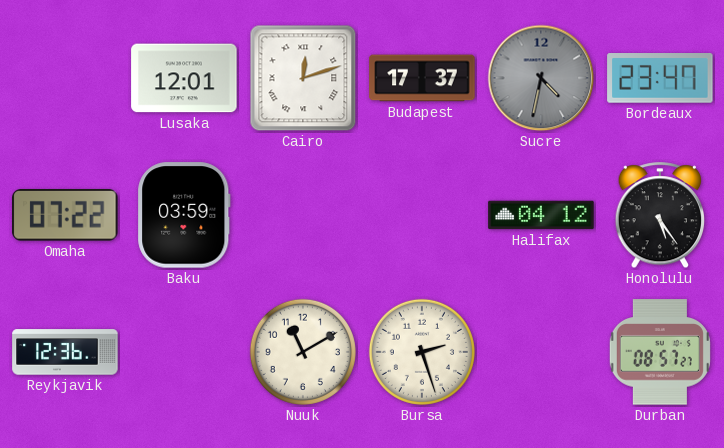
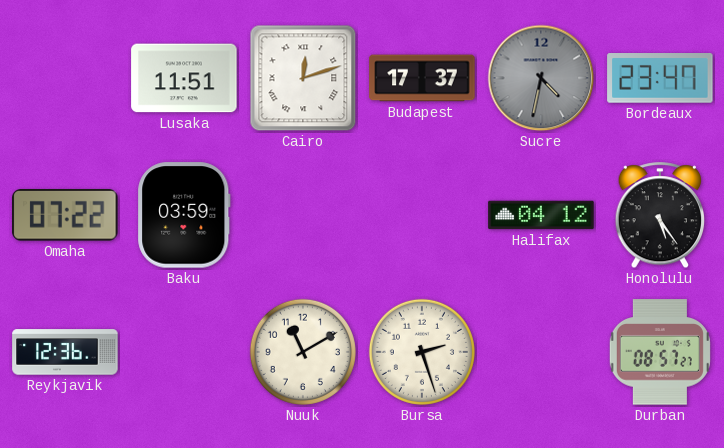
Lusaka: 12:01 -> 11:51 (184, 78)
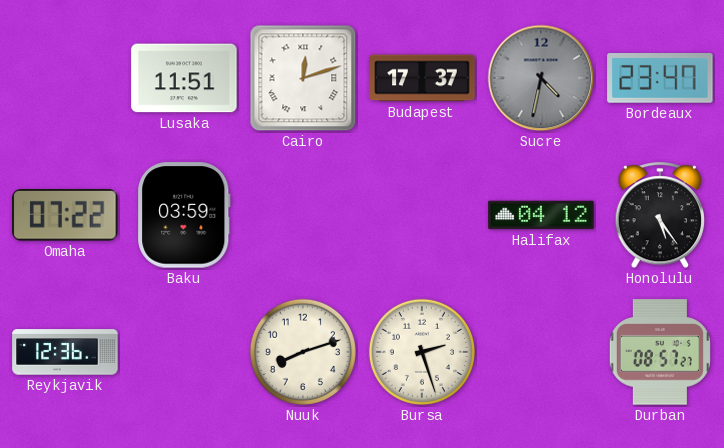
Nuuk: 11:10 -> 8:12 (303, 352)
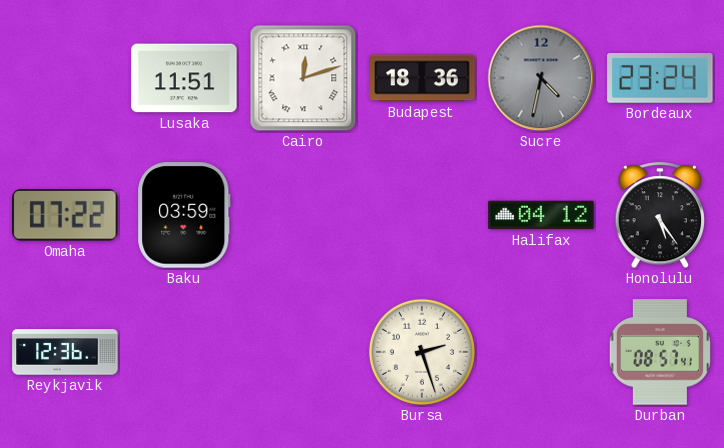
Budapest: 17:37 -> 18:36 (422, 78)
Bordeaux: 23:47 -> 23:24 (660, 79)
Nuuk: 8:12 -> none (303, 352)
Durban: 08:57:27 -> 08:57:41 (660, 352)
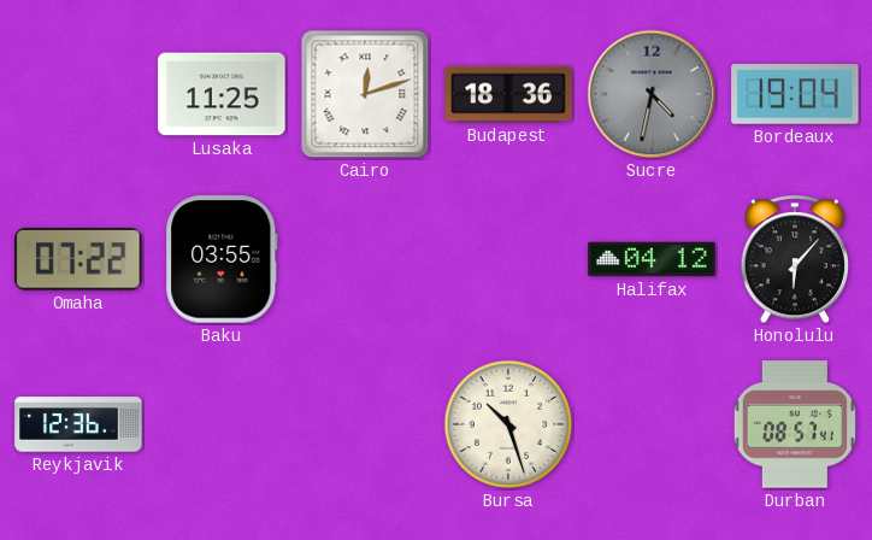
Lusaka: 11:51 -> 11:25 (222, 94)
Bordeaux: 23:24 -> 19:04 (795, 95)
Baku: 03:59 -> 03:55 (222, 259)
Honolulu: 5:24 -> 6:07 (795, 260)
Bursa: 2:27 -> 10:27 (508, 424)
